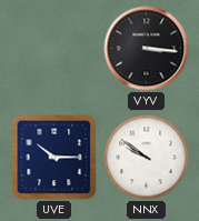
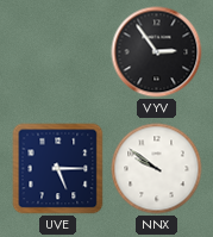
VYV: 3:16 -> 2:54 (157, 52)
UVE: 10:15 -> 5:15 (58, 169)
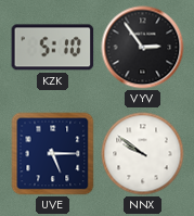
KZK: none -> 5:10 (53, 48)
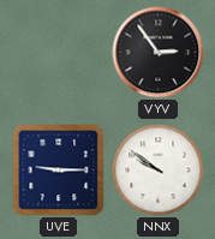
KZK: 5:10 -> none (53, 48)
UVE: 5:15 -> 9:15 (59, 171)
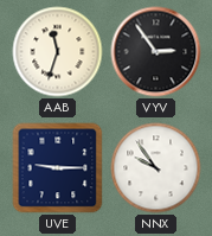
AAB: none -> 11:33 (58, 52)
NNX: 9:51 -> 9:54 (156, 168)
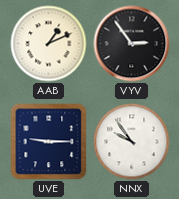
AAB: 11:33 -> 1:11 (49, 44)
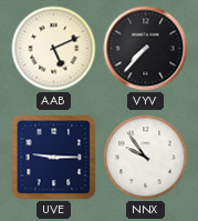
AAB: 1:11 -> 5:11 (54, 49)
VYV: 2:54 -> 7:37 (146, 49)
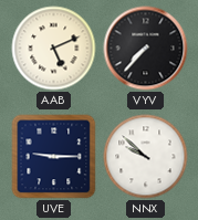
NNX: 9:54 -> 9:52 (146, 157)
